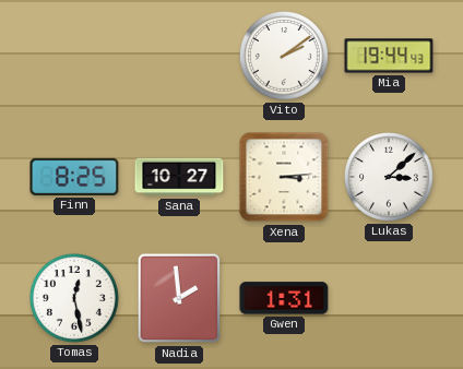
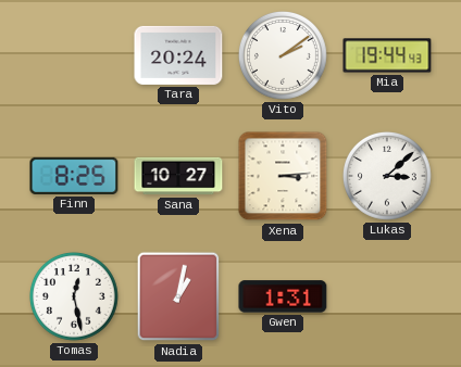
Tara: none -> 20:24 (178, 55)
Nadia: 1:59 -> 1:02 (178, 296)
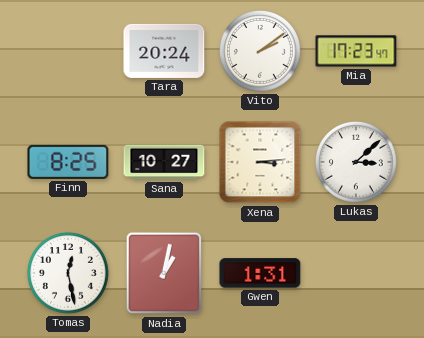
Mia: 19:44 -> 17:23 (356, 51)
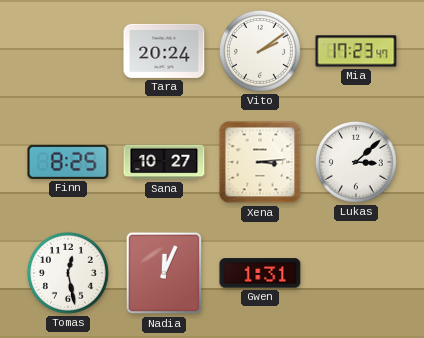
Nadia: 1:02 -> 12:04 (164, 273)
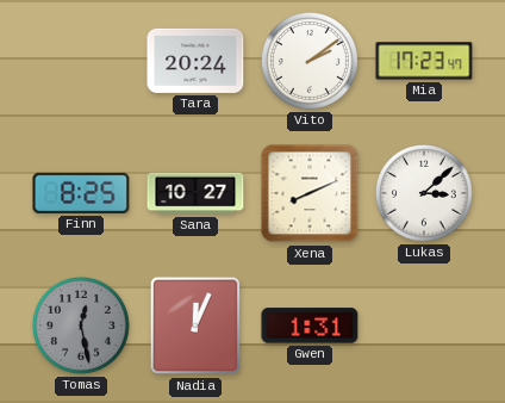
Xena: 3:14 -> 8:11 (310, 193)
Tomas dial: white -> grey (81, 325)
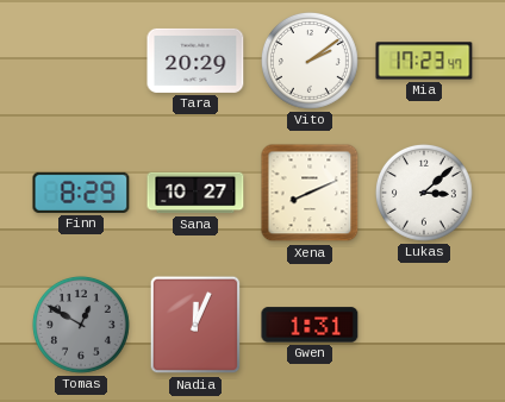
Tara: 20:24 -> 20:29 (195, 61)
Finn: 8:25 -> 8:29 (81, 193)
Tomas: 12:28 -> 12:50 (81, 325)
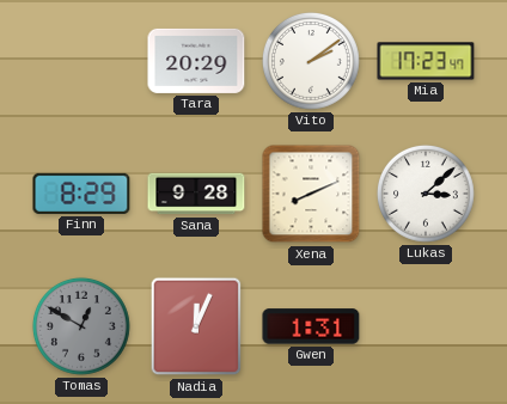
Sana: 10:27 -> 9:28 (196, 194)
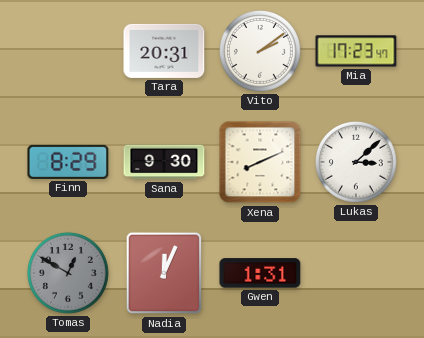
Tara: 20:29 -> 20:31 (164, 51)
Sana: 9:28 -> 9:30 (164, 162)
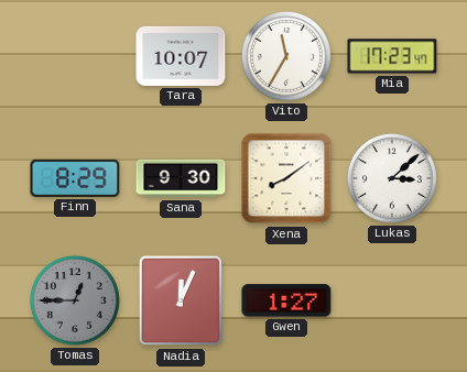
Tara: 20:31 -> 10:07 (181, 56)
Vito: 2:09 -> 11:35 (286, 56)
Xena: 8:11 -> 8:09 (286, 178)
Tomas: 12:50 -> 12:45 (75, 300)
Gwen: 1:31 -> 1:27 (286, 300)
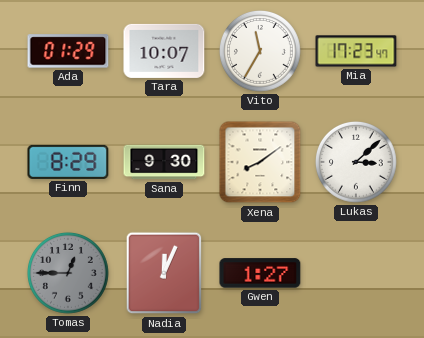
Ada: none -> 01:29 (68, 51)
